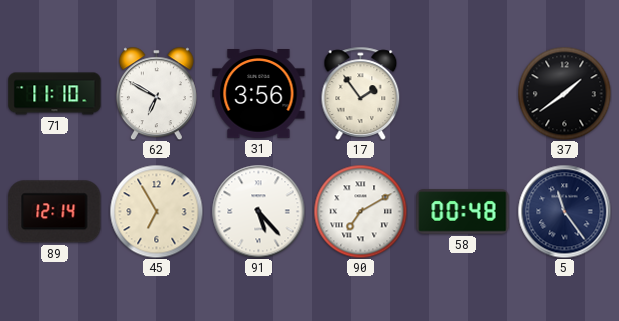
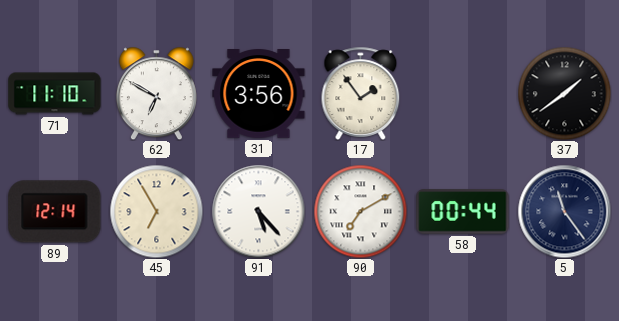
58: 00:48 -> 00:44 (463, 212)
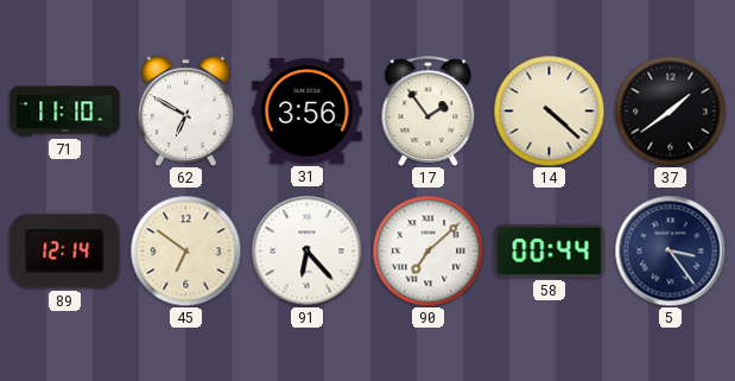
14: none -> 4:22 (549, 110)
45: 6:55 -> 6:51 (185, 250)
91: 5:23 -> 6:23 (306, 250)
90: 7:10 -> 7:08 (427, 250)
5: 11:24 -> 3:24 (670, 250)
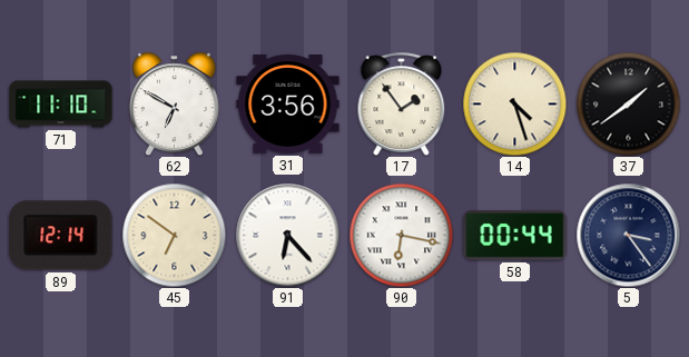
14: 4:22 -> 4:27 (514, 103)
90: 7:08 -> 6:17 (401, 235)
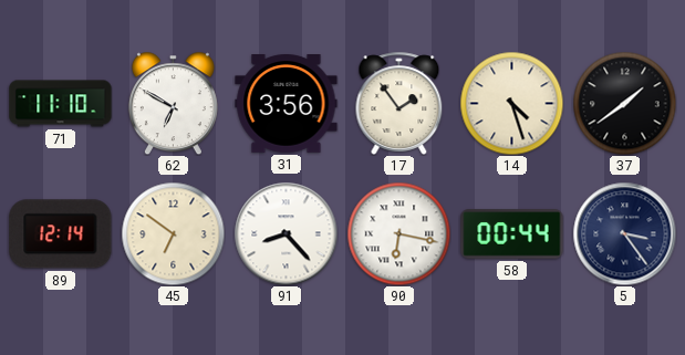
91: 6:23 -> 8:23 (286, 233)
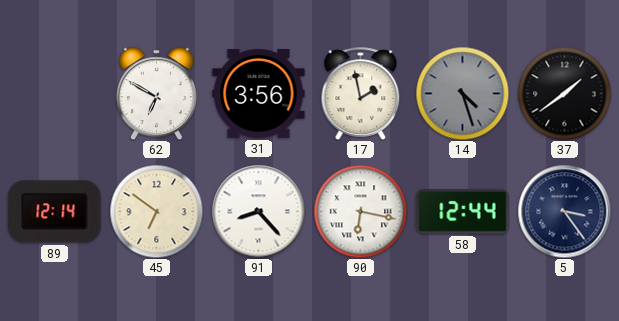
71: 11:10 -> none (61, 104)
17: 1:54 -> 1:58 (361, 93)
14 dial: cream -> grey (462, 93)
58: 00:44 -> 12:44 (463, 212)
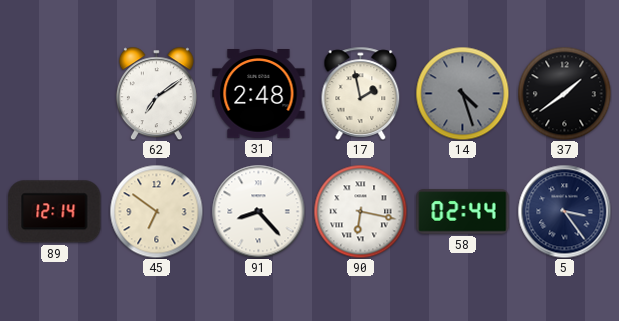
62: 6:50 -> 7:09 (156, 93)
31: 3:56 -> 2:48 (259, 94)
58: 12:44 -> 02:44 (463, 212)
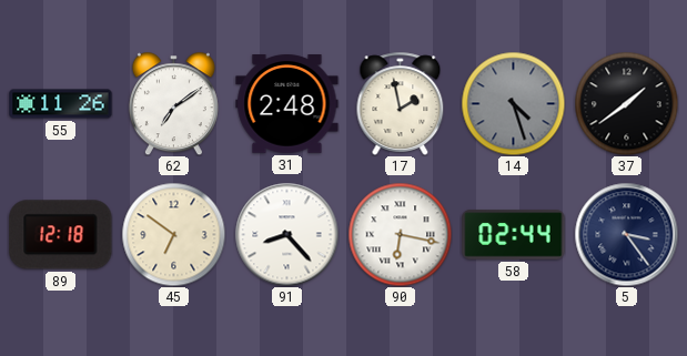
55: none -> 11:26 (61, 104)
89: 12:14 -> 12:18 (61, 235)
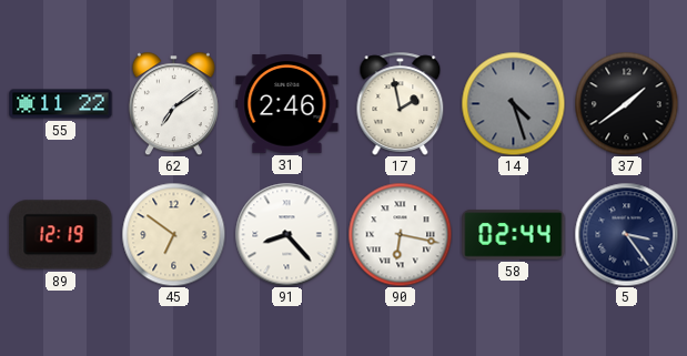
55: 11:26 -> 11:22 (61, 104)
31: 2:48 -> 2:46 (287, 104)
89: 12:18 -> 12:19 (61, 235)
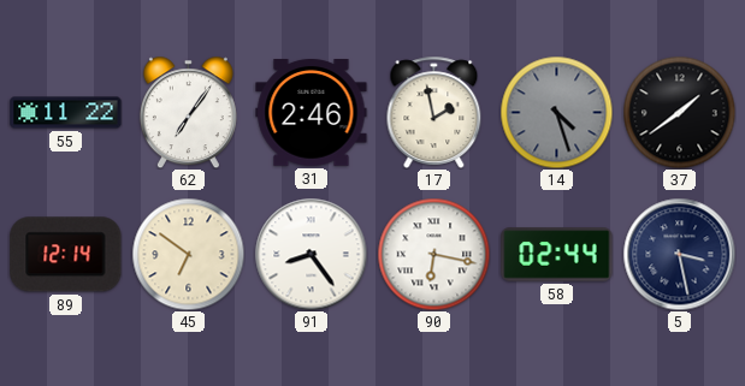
62: 7:09 -> 7:06 (188, 112)
89: 12:19 -> 12:14 (66, 255)
91: 8:23 -> 8:24 (311, 254)
5: 3:24 -> 3:28 (679, 254)
